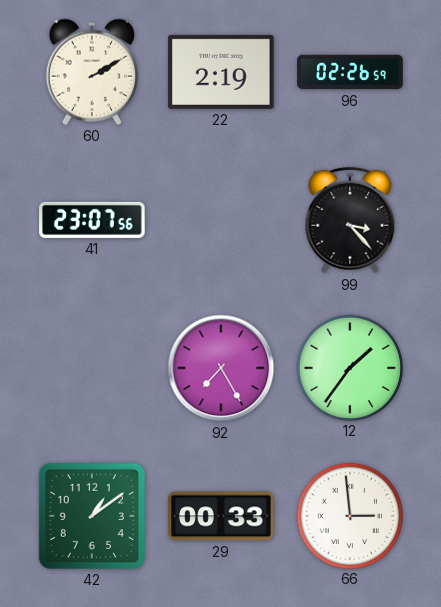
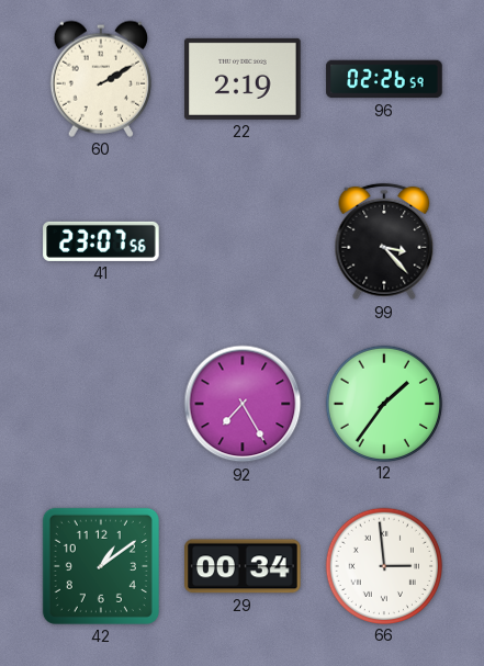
29: 00:33 -> 00:34 (243, 566)
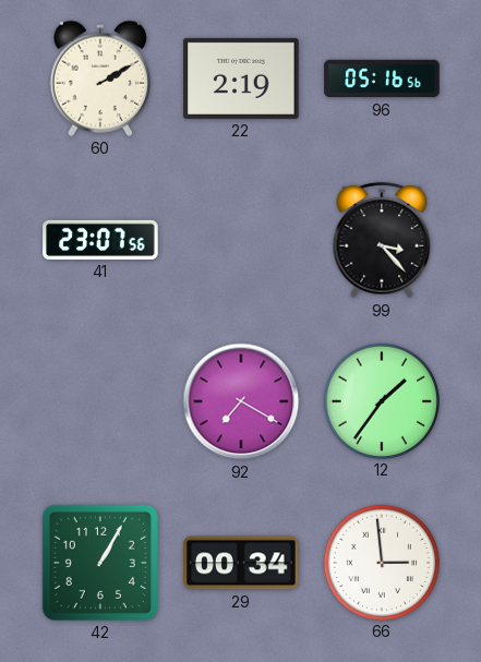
96: 02:26 -> 05:16 (382, 79)
92: 7:25 -> 7:20 (241, 401)
42: 1:09 -> 1:05 (100, 563)
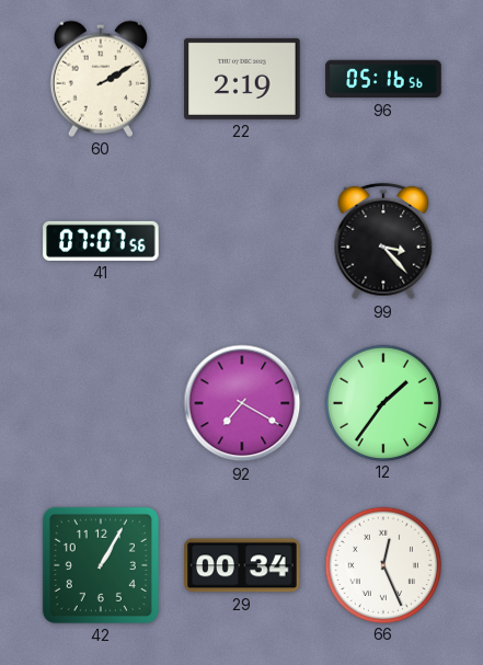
41: 23:07 -> 07:07 (101, 241)
66: 2:59 -> 12:26 (382, 564)
